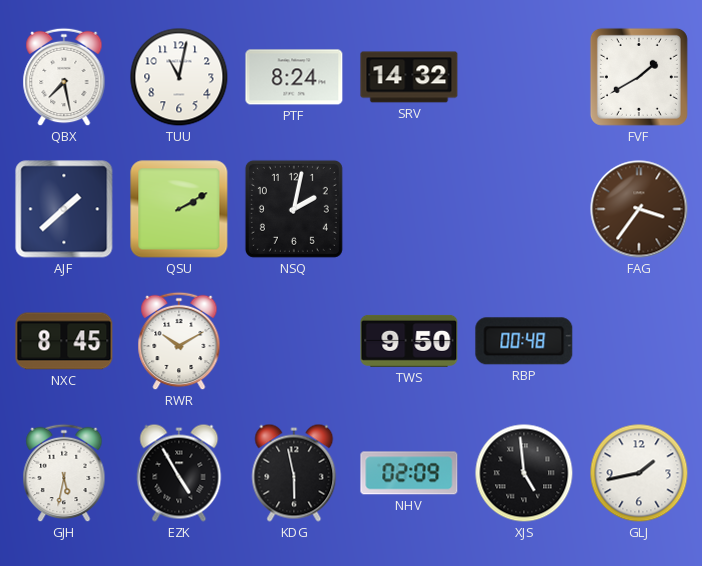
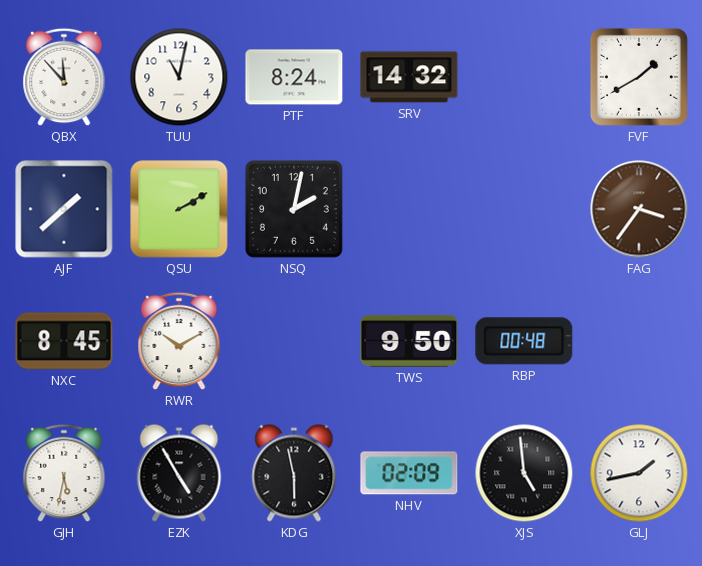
QBX: 7:28 -> 11:53 (64, 77)
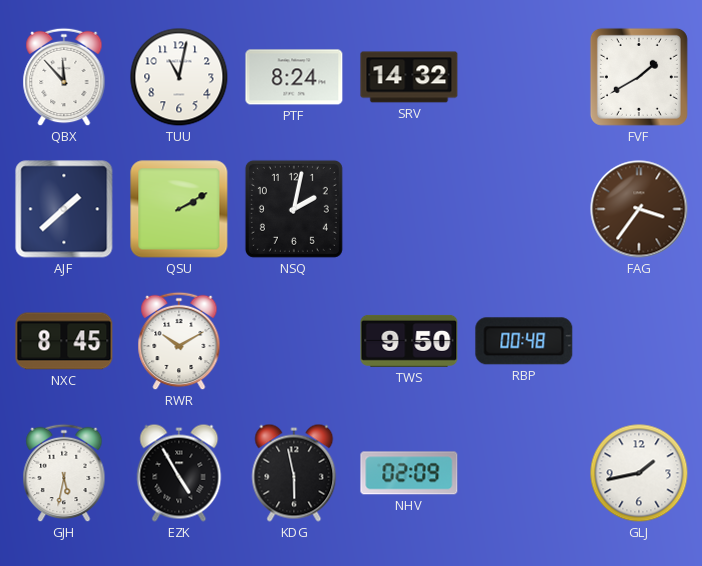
XJS: 4:59 -> none (524, 473)
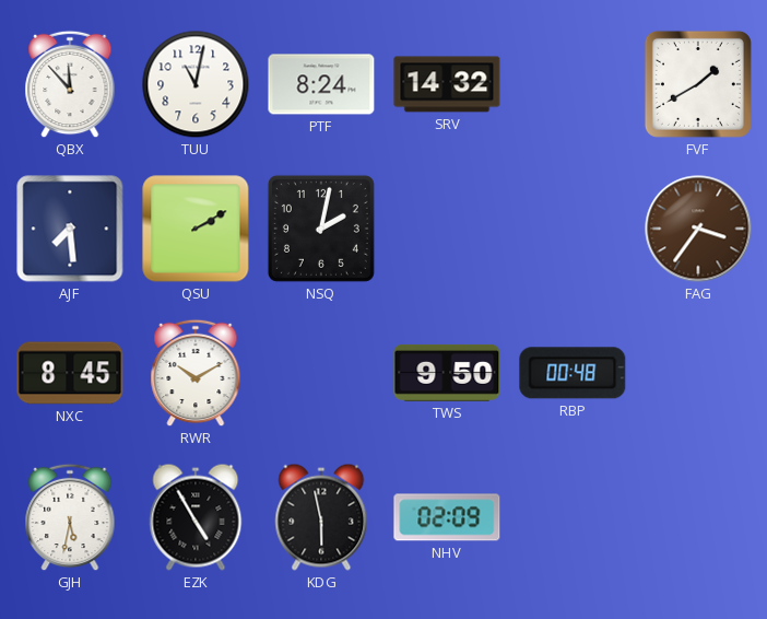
AJF: 1:38 -> 7:29 (70, 229)
GLJ: 1:43 -> none (639, 473)
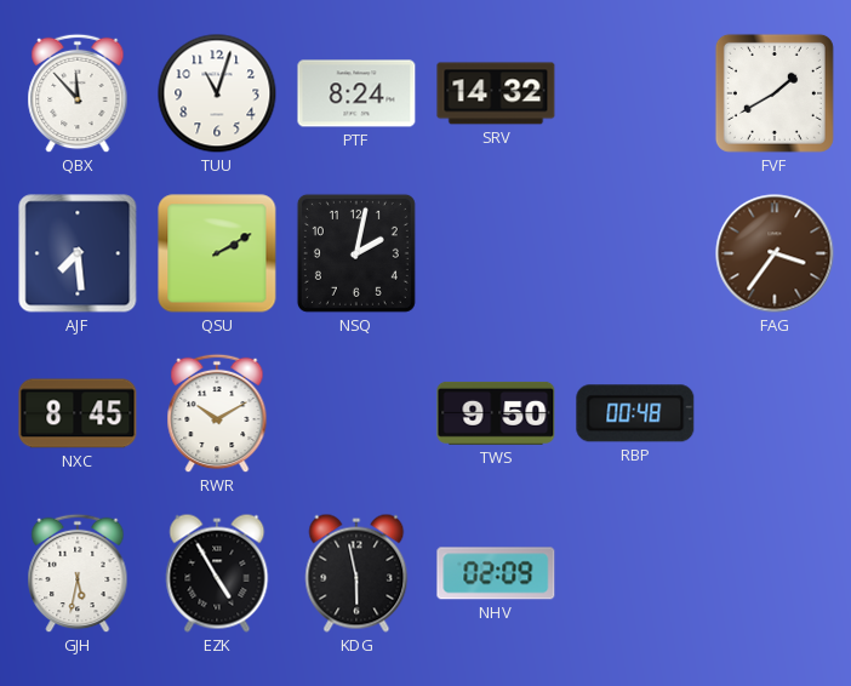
TUU: 11:02 -> 11:03 (217, 93)
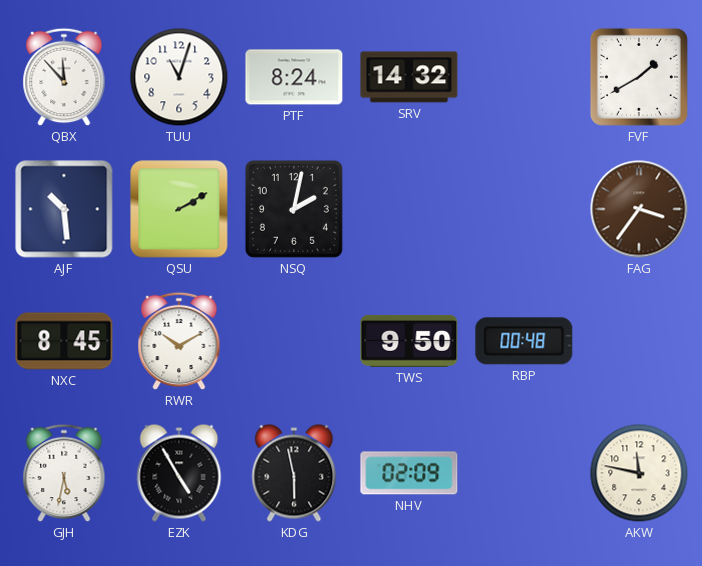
AJF: 7:29 -> 10:29 (64, 209)
AKW: none -> 11:47 (639, 473)
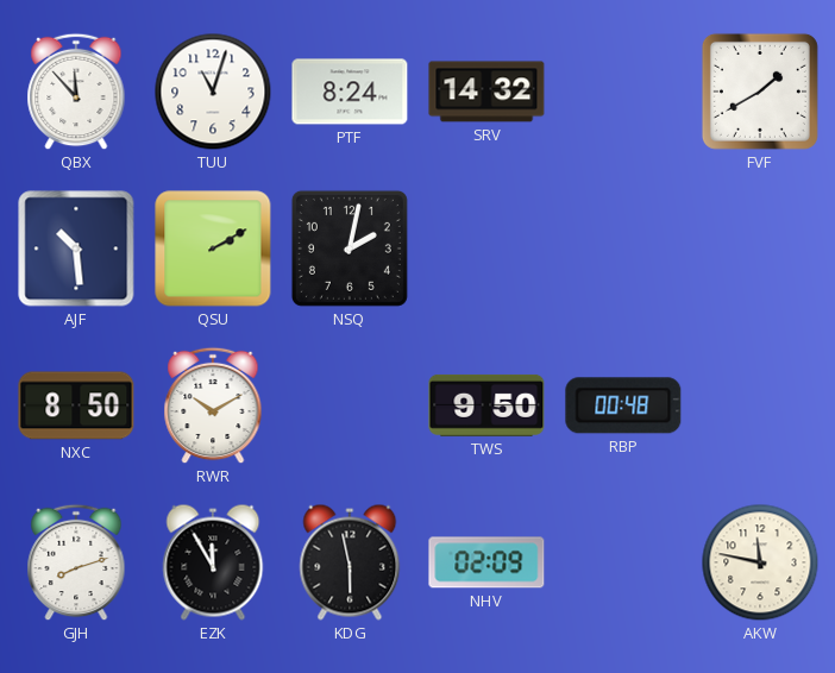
FAG: 3:36 -> none (639, 209)
NXC: 8:45 -> 8:50 (76, 405)
GJH: 5:32 -> 8:12 (76, 562)
EZK: 4:55 -> 11:55 (213, 562)
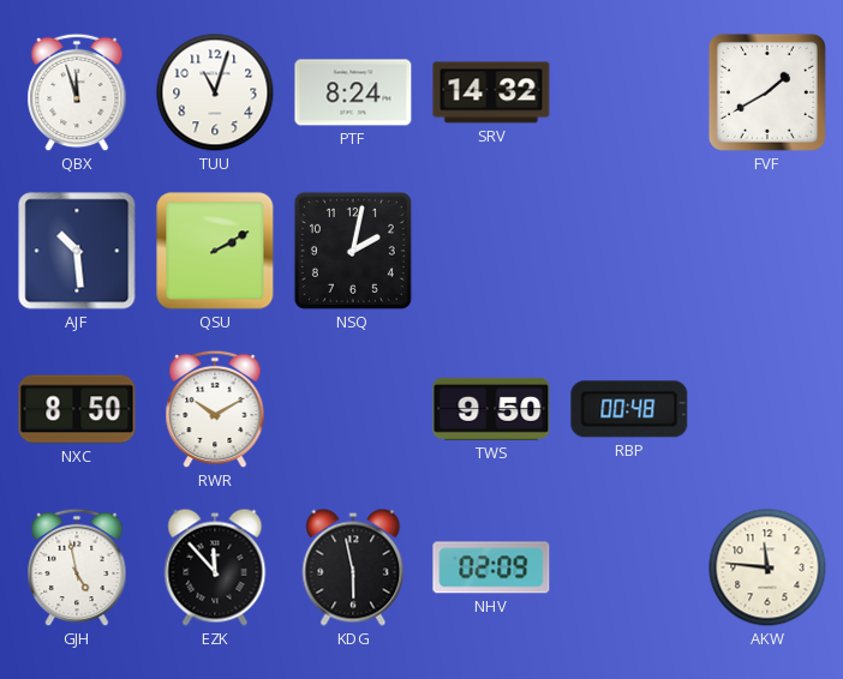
QBX: 11:53 -> 11:57 (77, 92)
GJH: 8:12 -> 4:58 (77, 567)
EZK: 11:55 -> 11:53 (215, 567)
AKW: 11:47 -> 11:46 (767, 567)
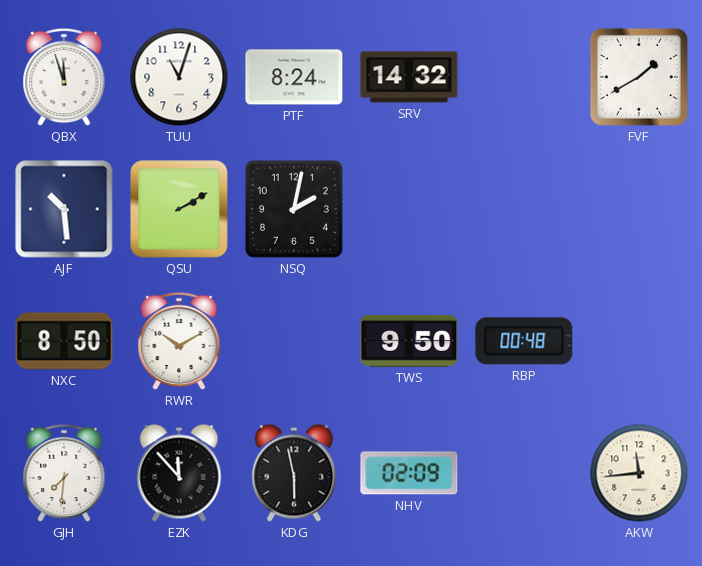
GJH: 4:58 -> 7:31 (64, 473)
AKW: 11:46 -> 11:44 (639, 473)
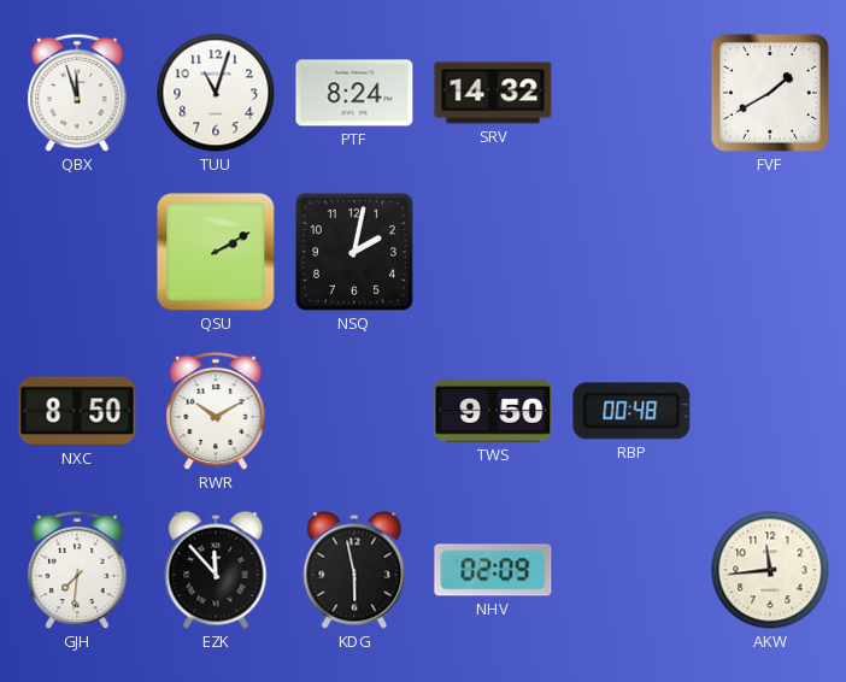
AJF: 10:29 -> none (64, 209)
